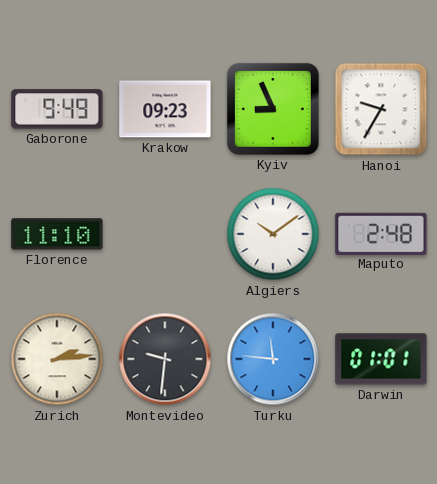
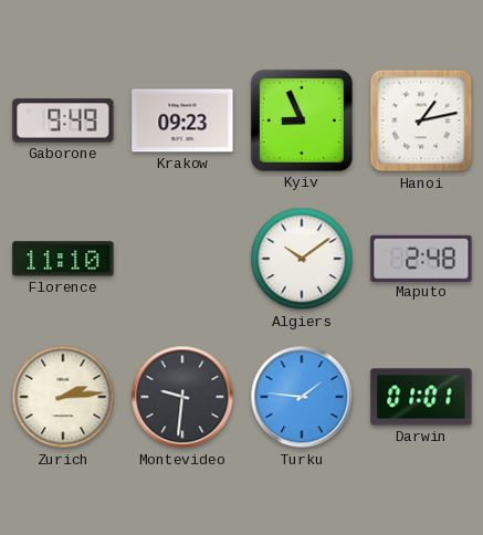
Hanoi: 9:35 -> 1:13 (421, 120)
Turku: 11:46 -> 1:46 (302, 397)
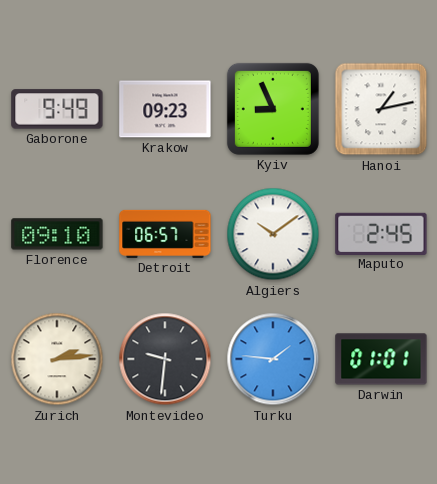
Florence: 11:10 -> 09:10 (57, 234)
Detroit: none -> 06:57 (165, 234)
Maputo: 2:48 -> 2:45 (381, 233)
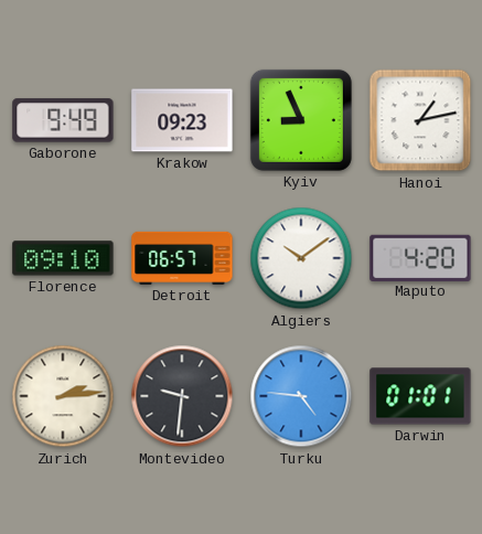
Maputo: 2:45 -> 4:20 (420, 257)
Turku: 1:46 -> 4:46 (301, 396)
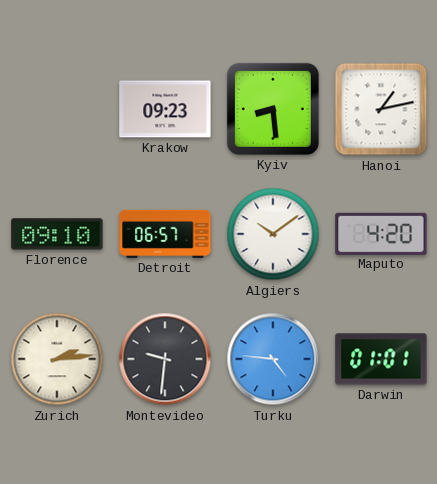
Gaborone: 9:49 -> none (63, 120)
Kyiv: 8:56 -> 8:29 (273, 109)
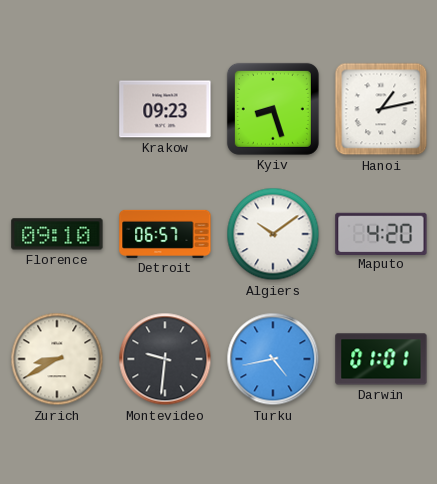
Kyiv: 8:29 -> 8:27 (273, 109)
Zurich: 2:14 -> 8:40 (57, 359)
Turku: 4:46 -> 4:43 (273, 359)
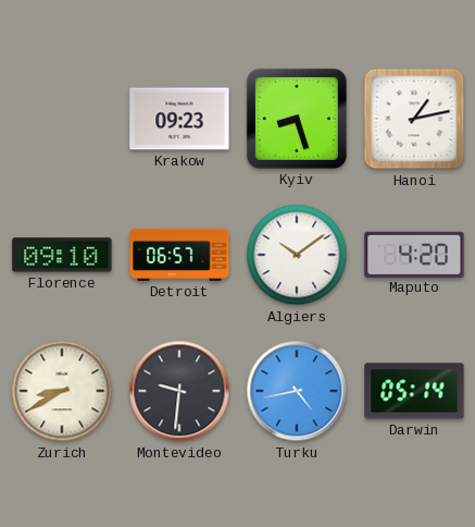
Darwin: 01:01 -> 05:14 (414, 391)
